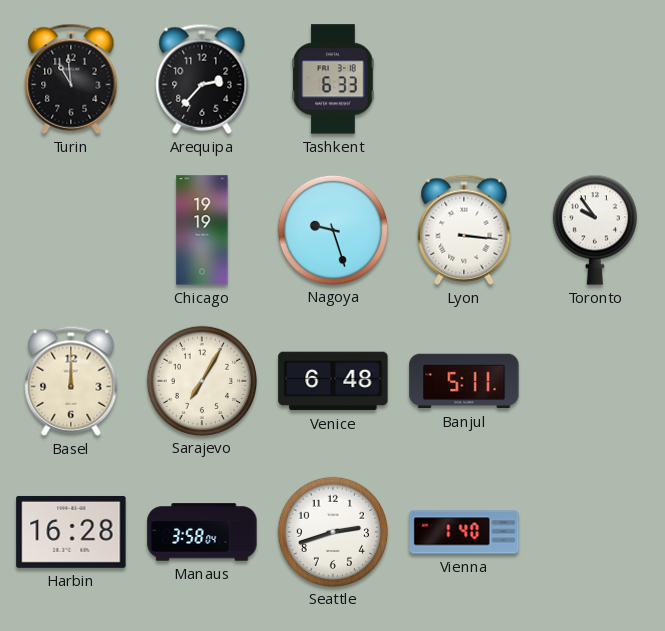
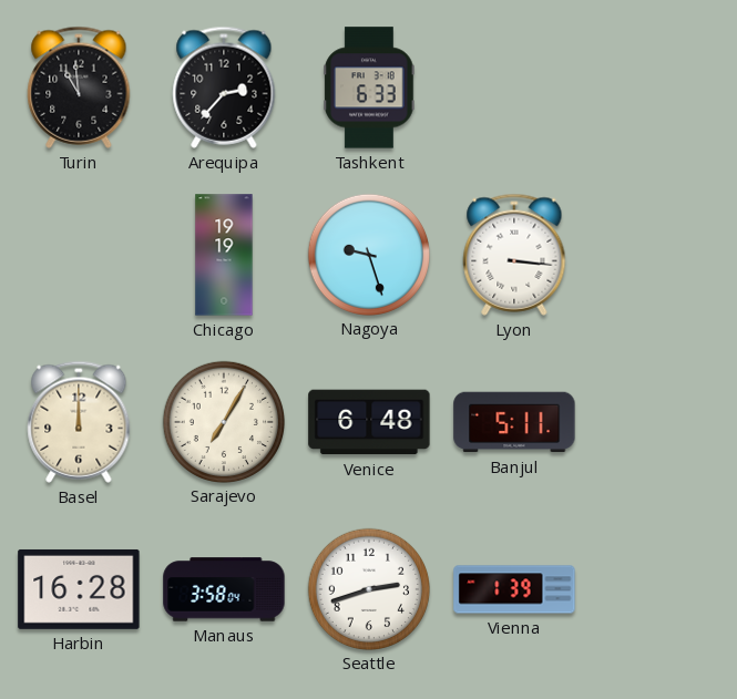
Toronto: 9:54 -> none (595, 230)
Vienna: 1:40 -> 1:39 (514, 589)
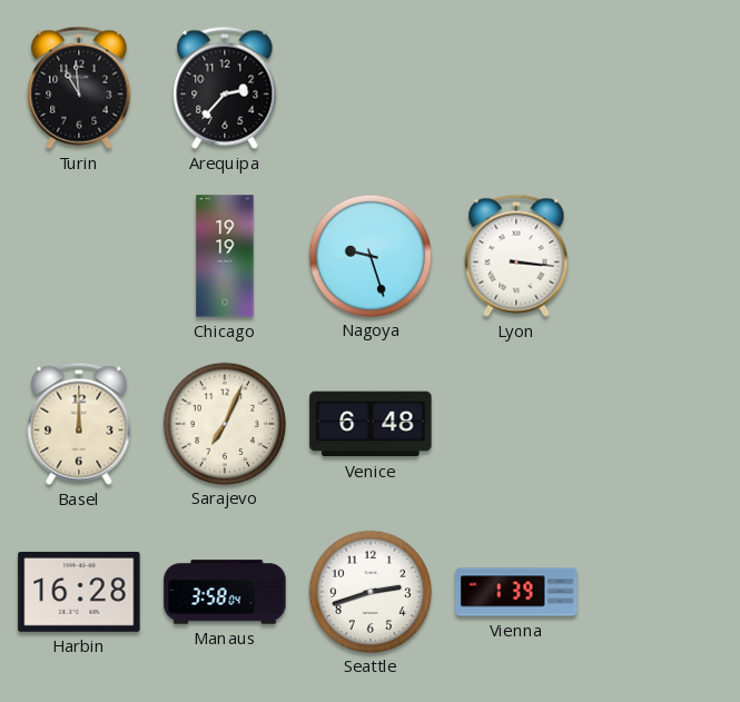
Tashkent: 6:33 -> none (369, 88)
Sarajevo: 7:05 -> 7:04 (224, 423)
Banjul: 5:11 -> none (514, 422)
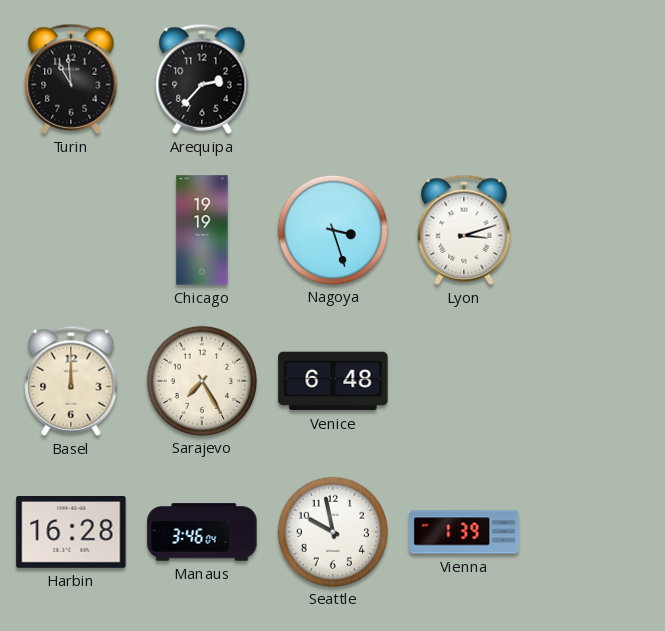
Nagoya: 9:27 -> 3:27 (332, 229)
Lyon: 3:16 -> 3:12 (464, 230)
Sarajevo: 7:04 -> 7:25 (201, 380)
Manaus: 3:58 -> 3:46 (202, 532)
Seattle: 2:42 -> 9:58 (332, 531)
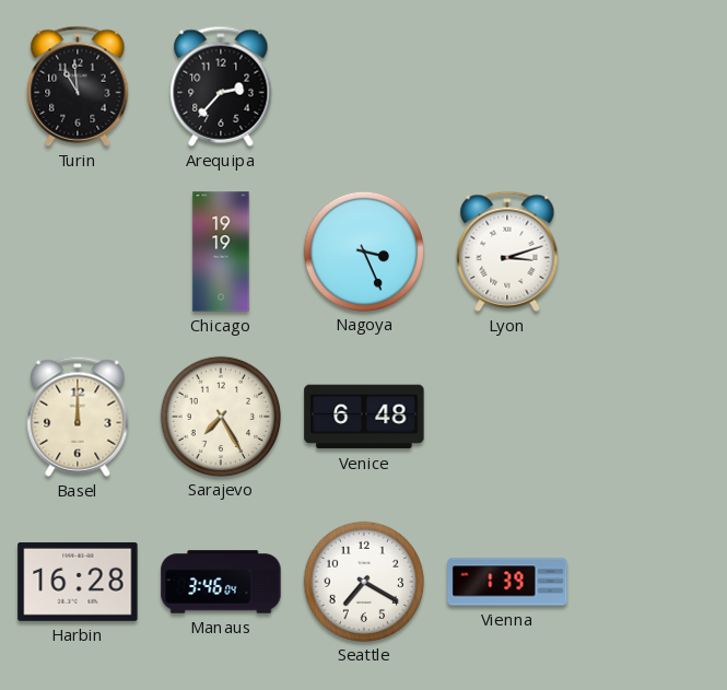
Nagoya: 3:27 -> 3:26 (363, 250)
Seattle: 9:58 -> 7:20 (363, 581)
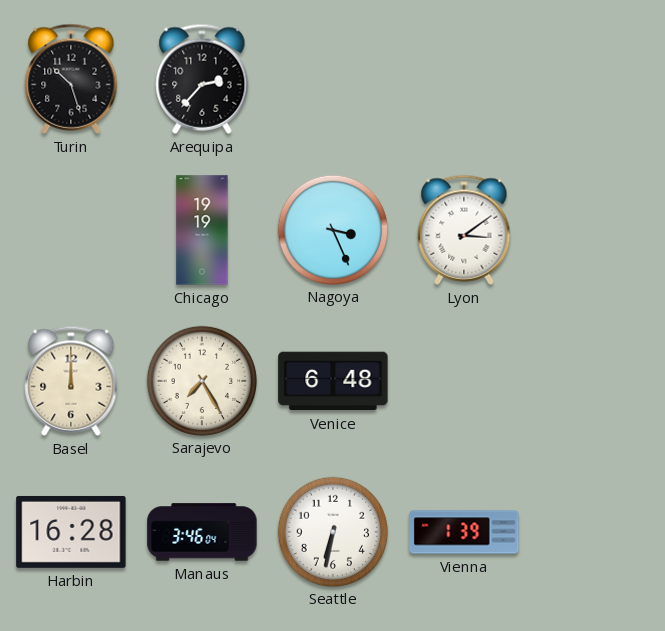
Turin: 10:59 -> 10:27 (71, 79)
Lyon: 3:12 -> 3:09 (464, 230)
Seattle: 7:20 -> 6:32 (332, 531)
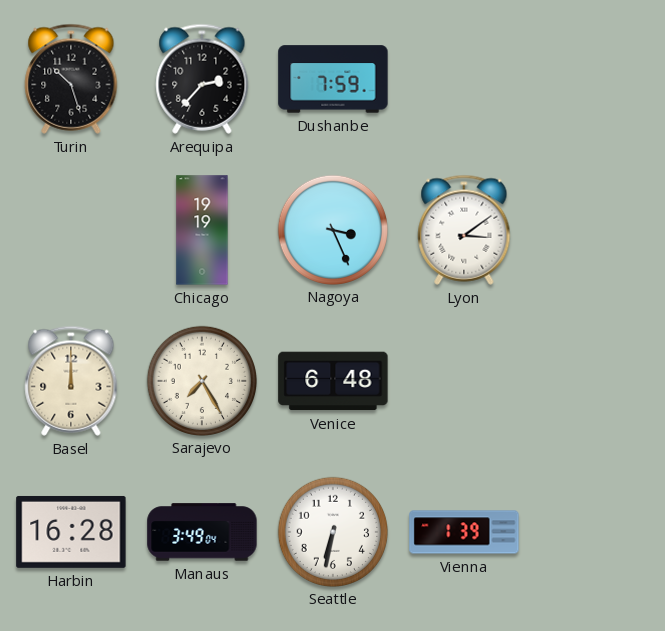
Dushanbe: none -> 7:59 (333, 79)
Manaus: 3:46 -> 3:49 (202, 532)
